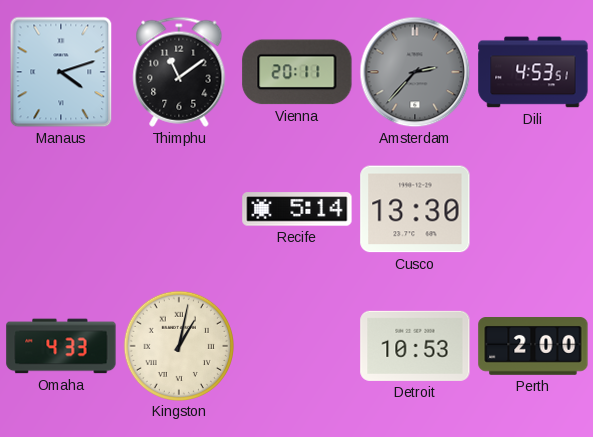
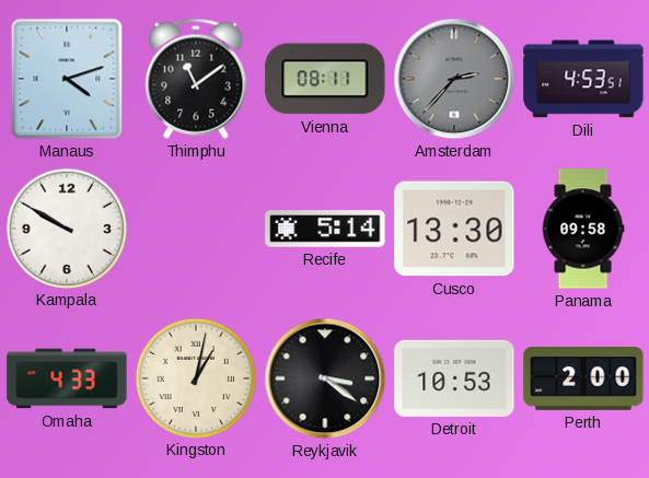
Vienna: 20:11 -> 08:11 (325, 79)
Kampala: none -> 9:50 (66, 228)
Panama: none -> 09:58 (583, 229)
Reykjavik: none -> 3:21 (325, 378)
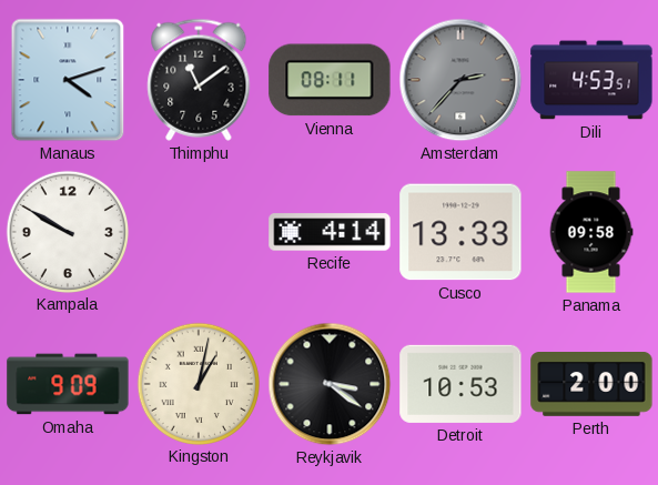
Recife: 5:14 -> 4:14 (330, 232)
Cusco: 13:30 -> 13:33 (460, 232)
Omaha: 4:33 -> 9:09 (68, 384)
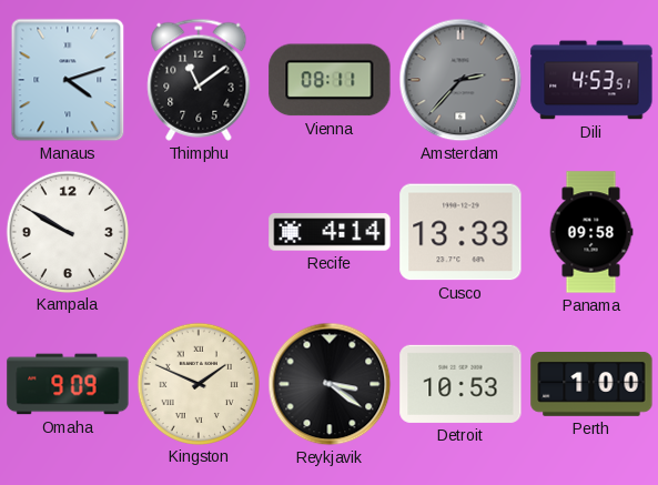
Kingston: 1:02 -> 1:49 (198, 383)
Perth: 2:00 -> 1:00 (591, 385)
